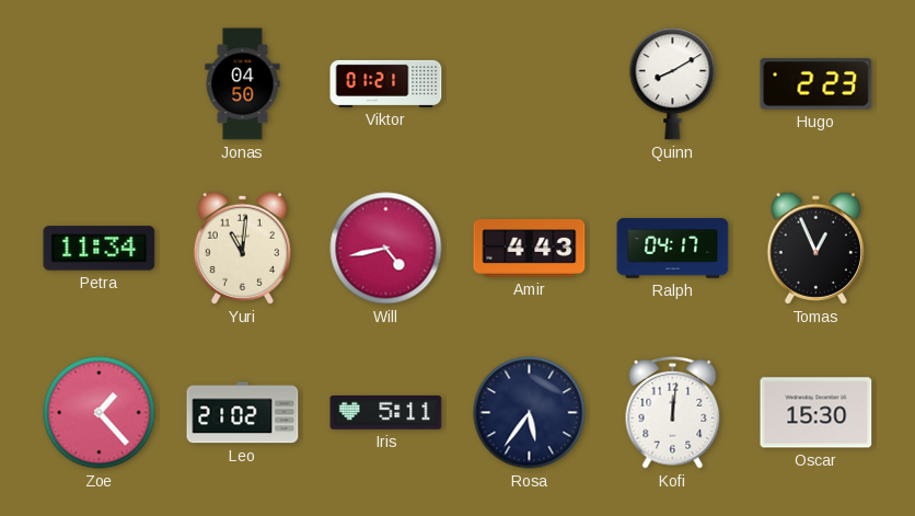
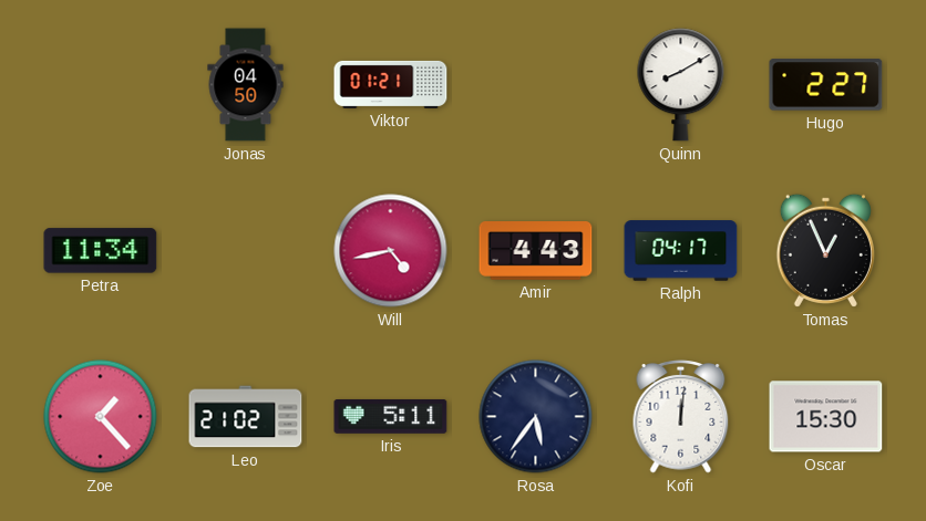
Hugo: 2:23 -> 2:27 (826, 85)
Yuri: 11:01 -> none (242, 248)
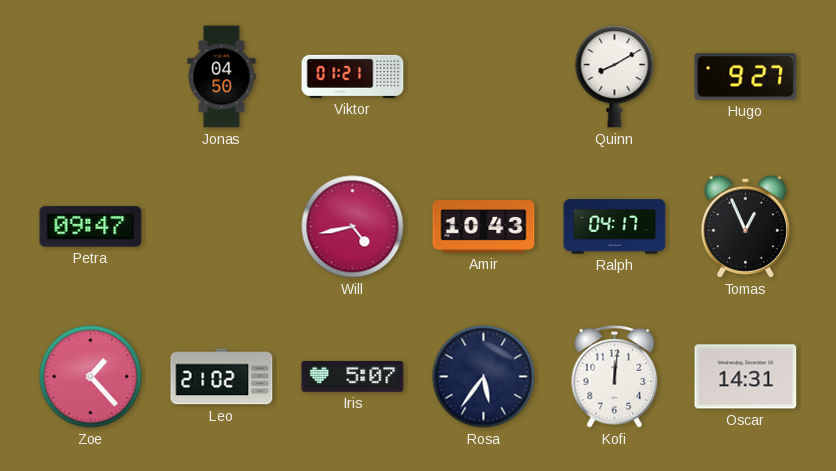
Hugo: 2:27 -> 9:27 (746, 77)
Petra: 11:34 -> 09:47 (91, 227)
Amir: 4:43 -> 10:43 (484, 227)
Iris: 5:11 -> 5:07 (353, 376)
Oscar: 15:30 -> 14:31 (746, 377)
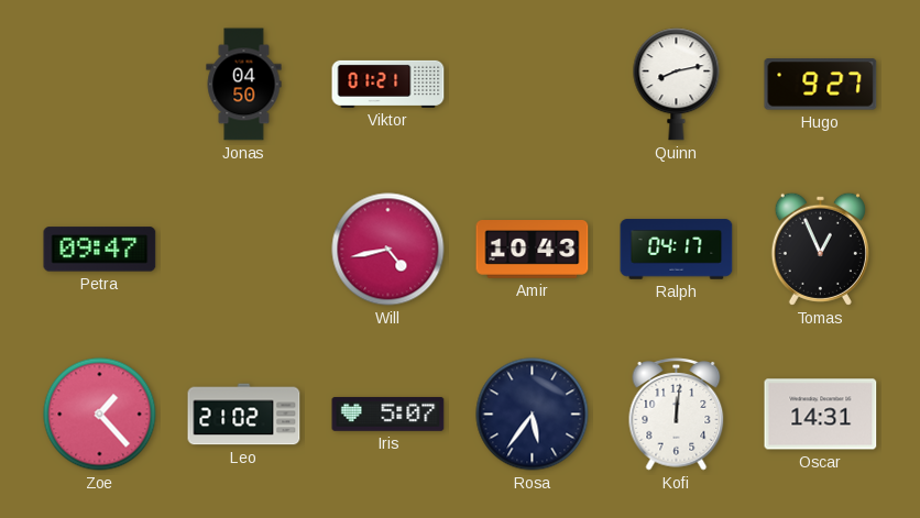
Quinn: 8:10 -> 8:13 (677, 85)
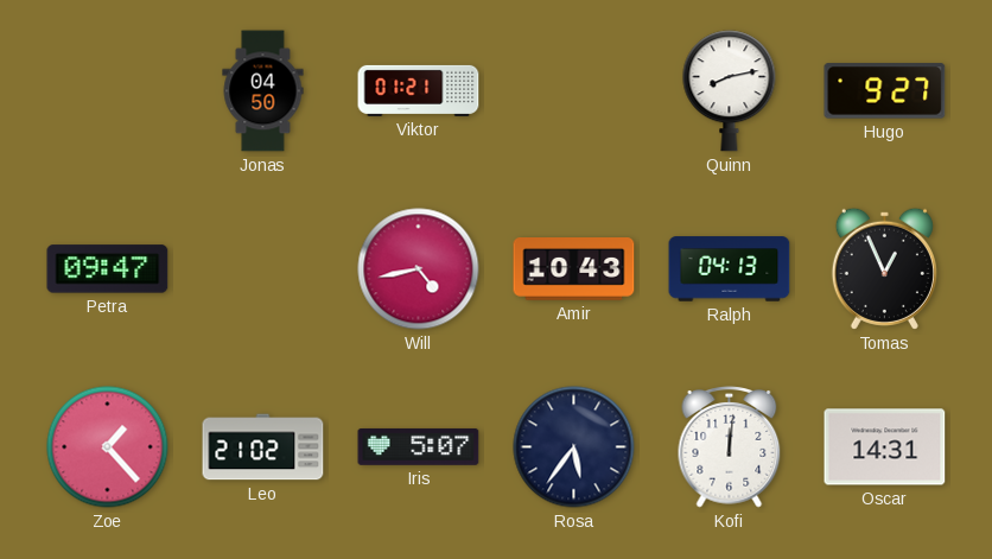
Ralph: 04:17 -> 04:13 (730, 269)
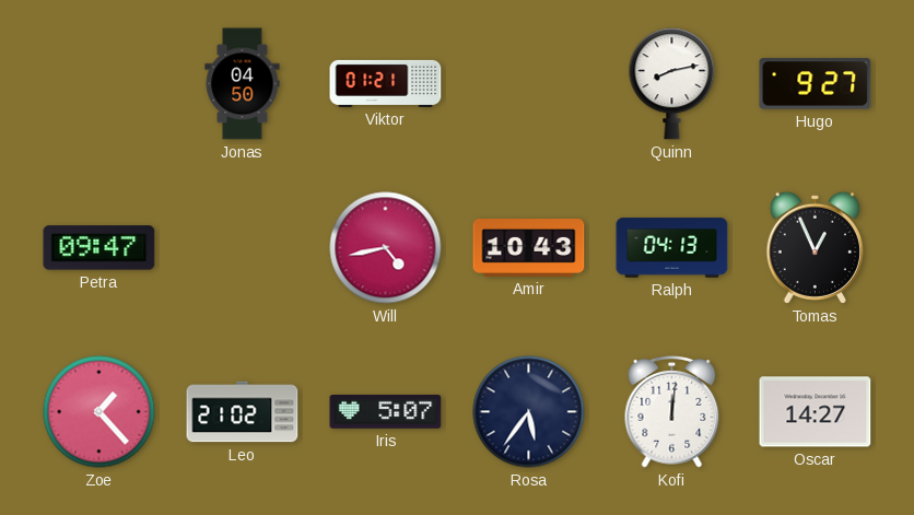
Oscar: 14:31 -> 14:27 (816, 412)
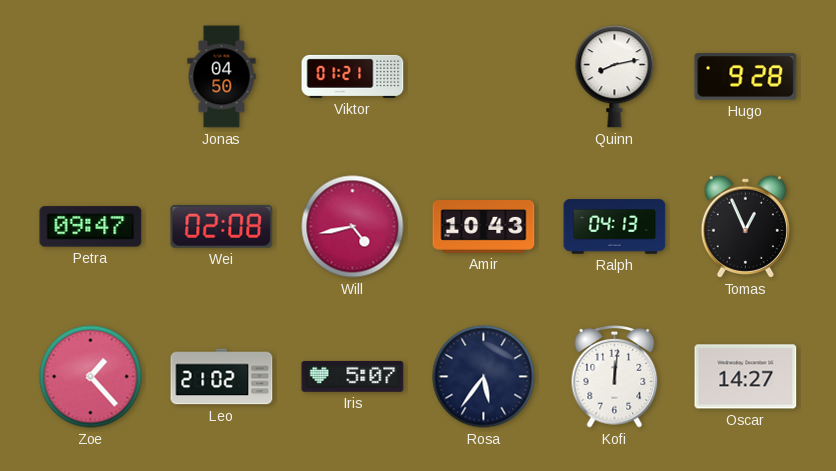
Hugo: 9:27 -> 9:28 (746, 77)
Wei: none -> 02:08 (222, 226)
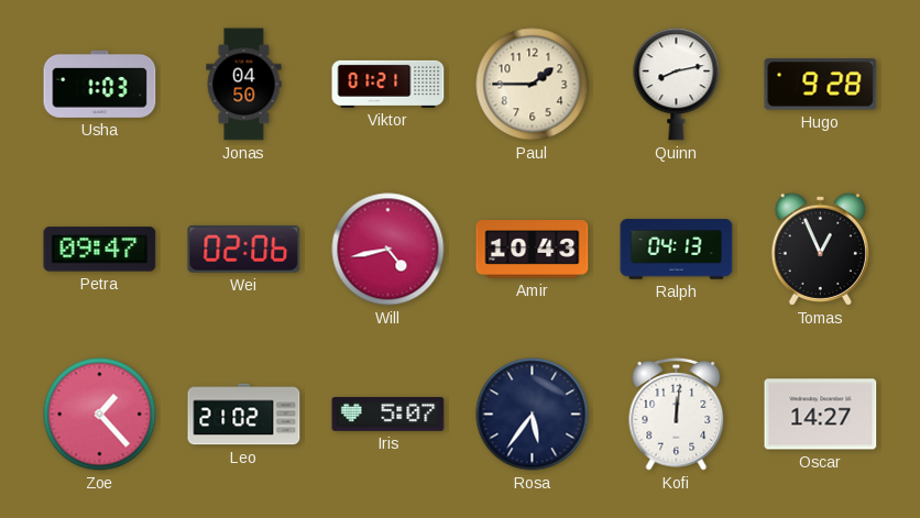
Usha: none -> 1:03 (100, 84)
Paul: none -> 1:45 (533, 85)
Wei: 02:08 -> 02:06 (244, 249)
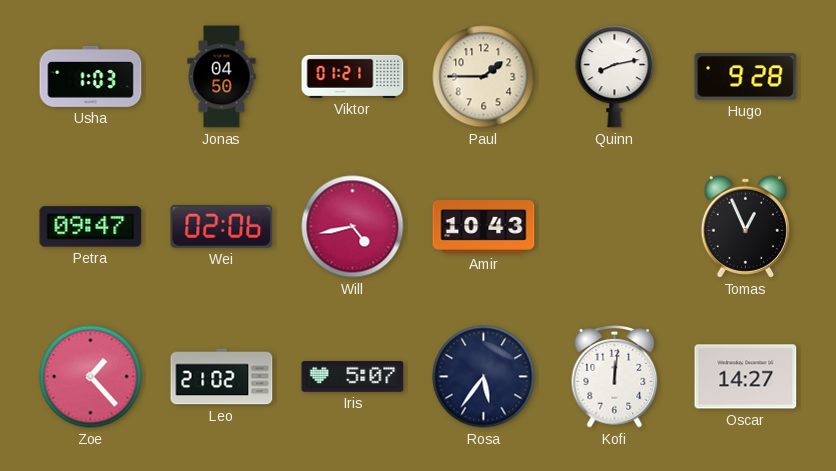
Ralph: 04:13 -> none (677, 250)
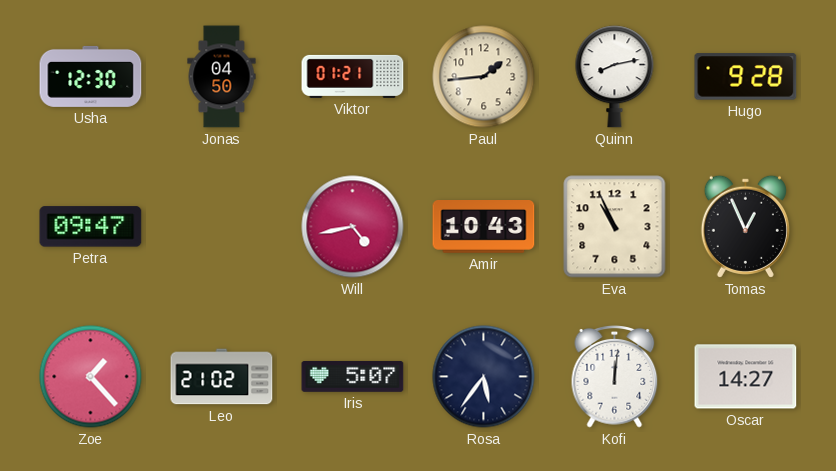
Usha: 1:03 -> 12:30 (91, 76)
Paul: 1:45 -> 1:44 (484, 77)
Wei: 02:06 -> none (222, 226)
Eva: none -> 10:56 (615, 227)
